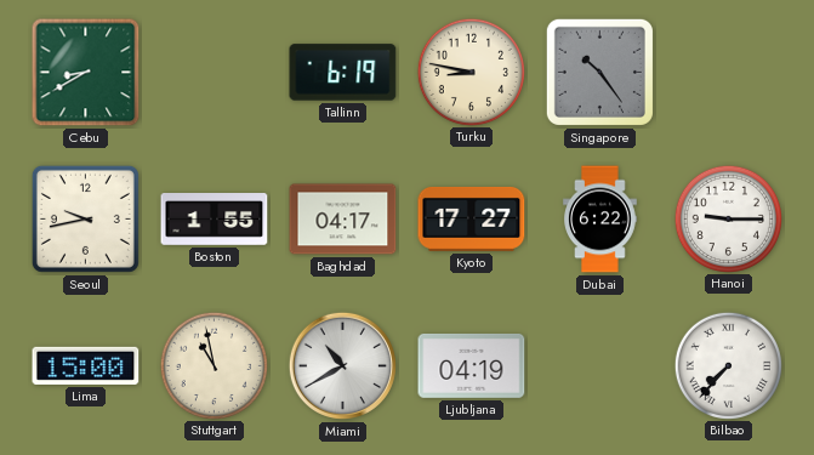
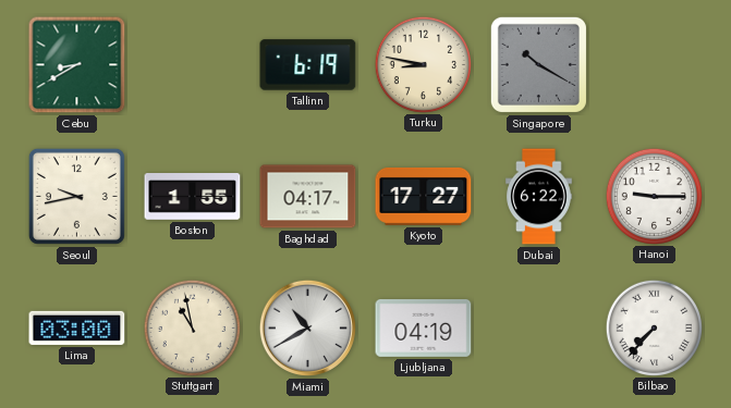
Singapore: 10:24 -> 10:20 (538, 64)
Lima: 15:00 -> 03:00 (77, 327)
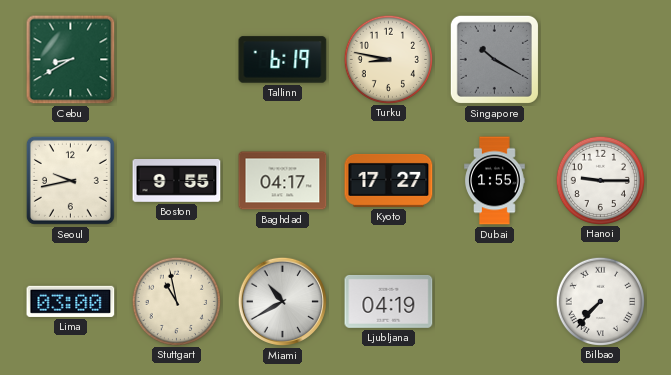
Boston: 1:55 -> 9:55 (177, 181)
Dubai: 6:22 -> 1:55 (495, 181)
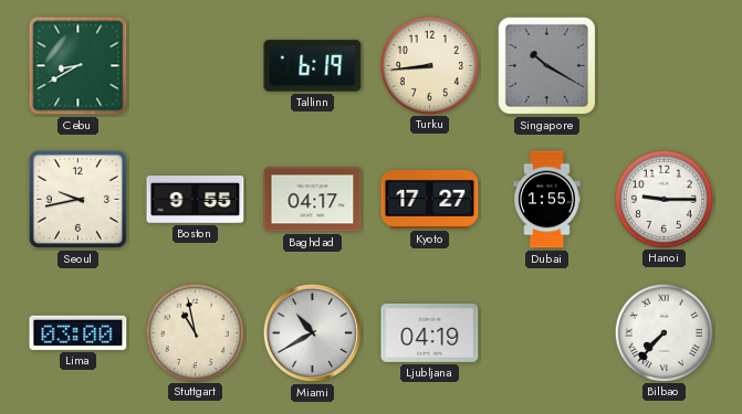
Turku: 8:47 -> 8:44 (429, 65)
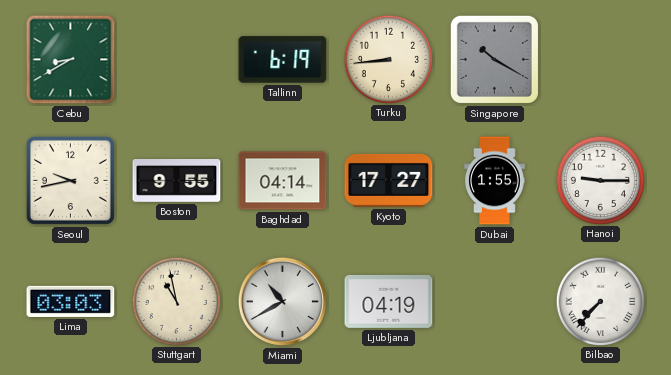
Baghdad: 04:17 -> 04:14 (283, 181)
Lima: 03:00 -> 03:03 (71, 301)
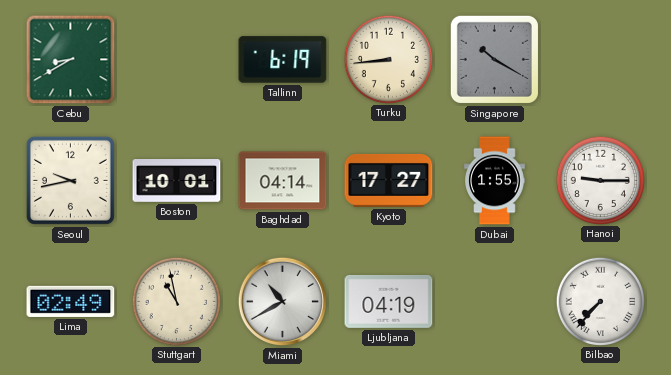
Boston: 9:55 -> 10:01 (177, 181)
Lima: 03:03 -> 02:49 (71, 301)
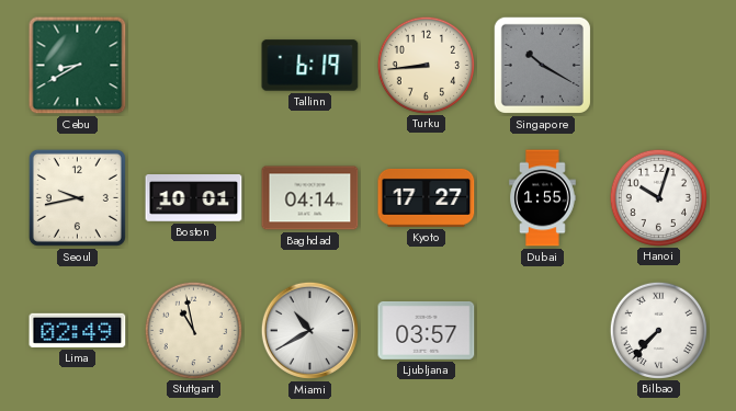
Hanoi: 9:15 -> 10:03 (658, 197)
Ljubljana: 04:19 -> 03:57 (427, 330)
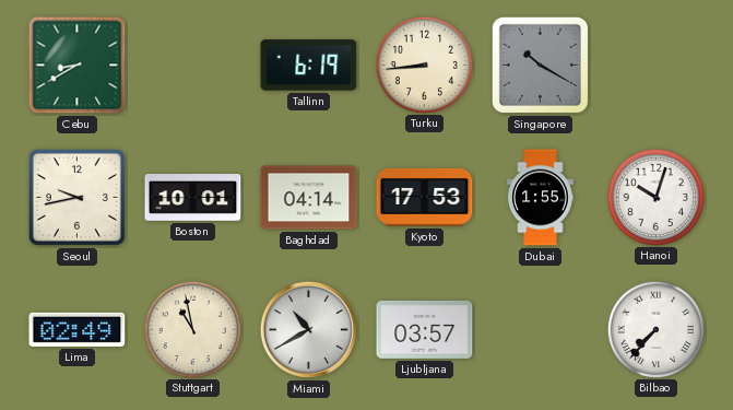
Kyoto: 17:27 -> 17:53 (425, 197)
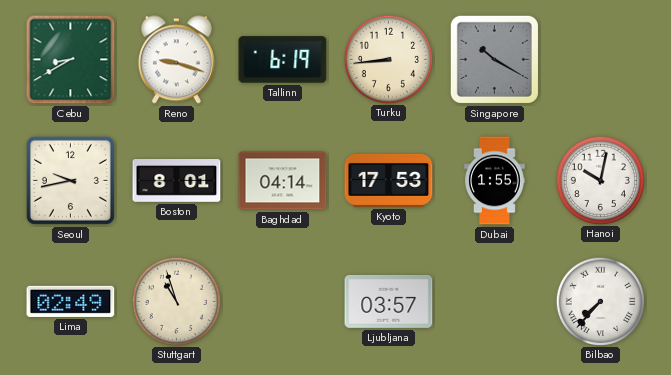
Reno: none -> 9:18 (176, 60)
Boston: 10:01 -> 8:01 (177, 181)
Hanoi: 10:03 -> 10:02 (600, 180)
Stuttgart: 10:58 -> 10:57 (176, 301)
Miami: 10:40 -> none (308, 329)
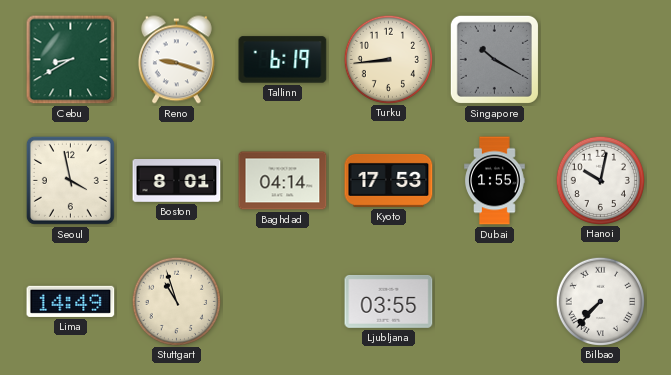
Seoul: 9:43 -> 3:58 (70, 180)
Lima: 02:49 -> 14:49 (71, 301)
Ljubljana: 03:57 -> 03:55 (389, 301)
